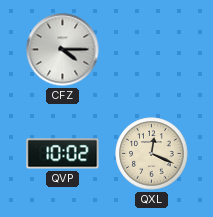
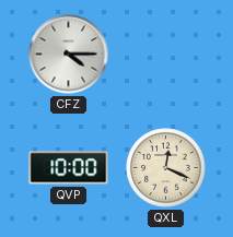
QVP: 10:02 -> 10:00 (69, 168)
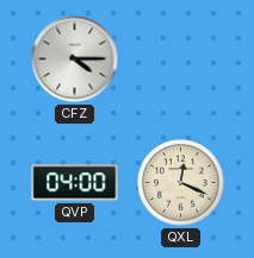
QVP: 10:00 -> 04:00 (75, 183)
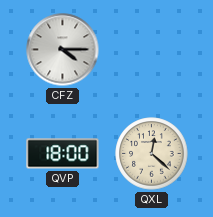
QVP: 04:00 -> 18:00 (63, 154)
QXL: 12:19 -> 12:22 (152, 154)
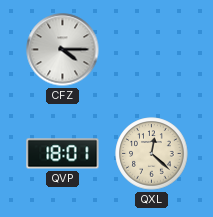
QVP: 18:00 -> 18:01 (63, 154)
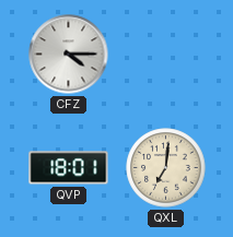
QXL: 12:22 -> 7:01 (166, 168)
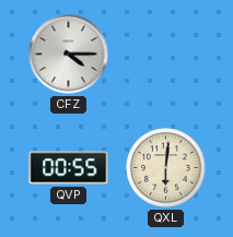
QVP: 18:01 -> 00:55 (69, 168)
QXL: 7:01 -> 6:01 (166, 168)
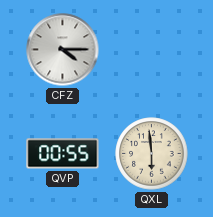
QXL: 6:01 -> 5:59 (152, 154)
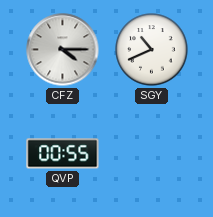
SGY: none -> 10:41 (152, 50)
QXL: 5:59 -> none (152, 154)
